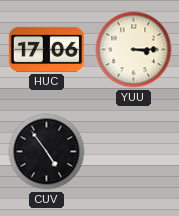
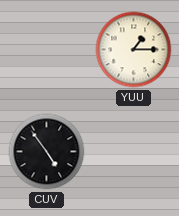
HUC: 17:06 -> none (46, 49)
YUU: 3:15 -> 1:15 (134, 50)
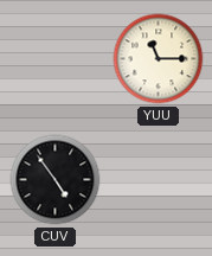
YUU: 1:15 -> 11:15 (159, 59)
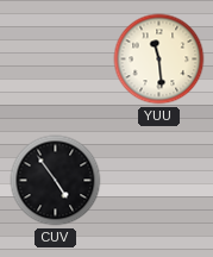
YUU: 11:15 -> 11:29 (159, 59)
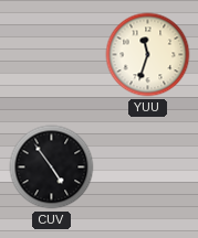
YUU: 11:29 -> 11:33 (148, 55)
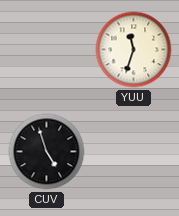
CUV: 4:54 -> 4:57 (47, 152)
